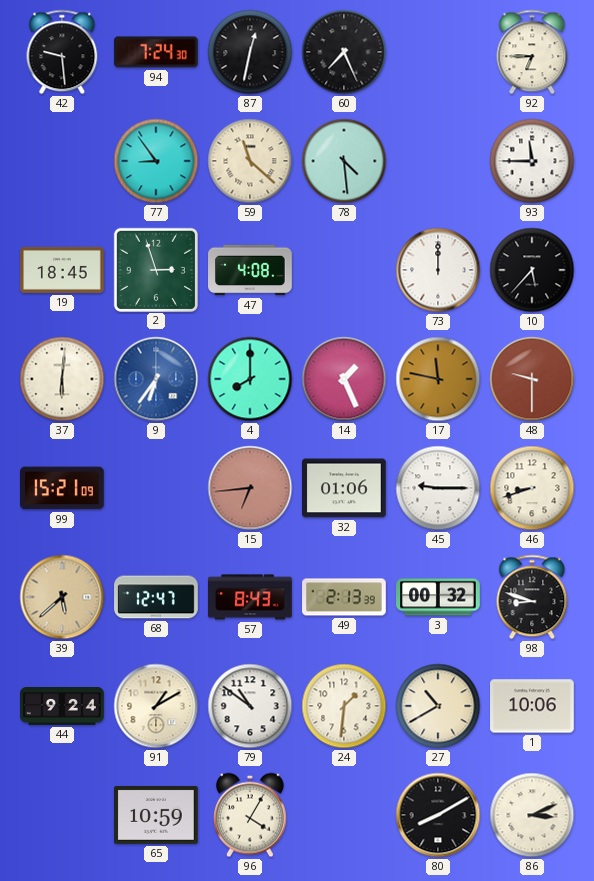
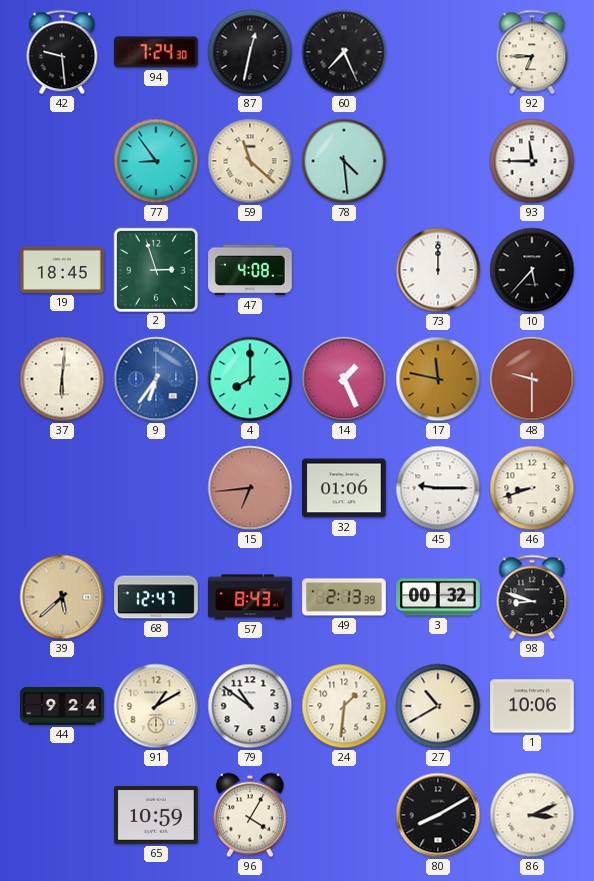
99: 15:21 -> none (63, 488)
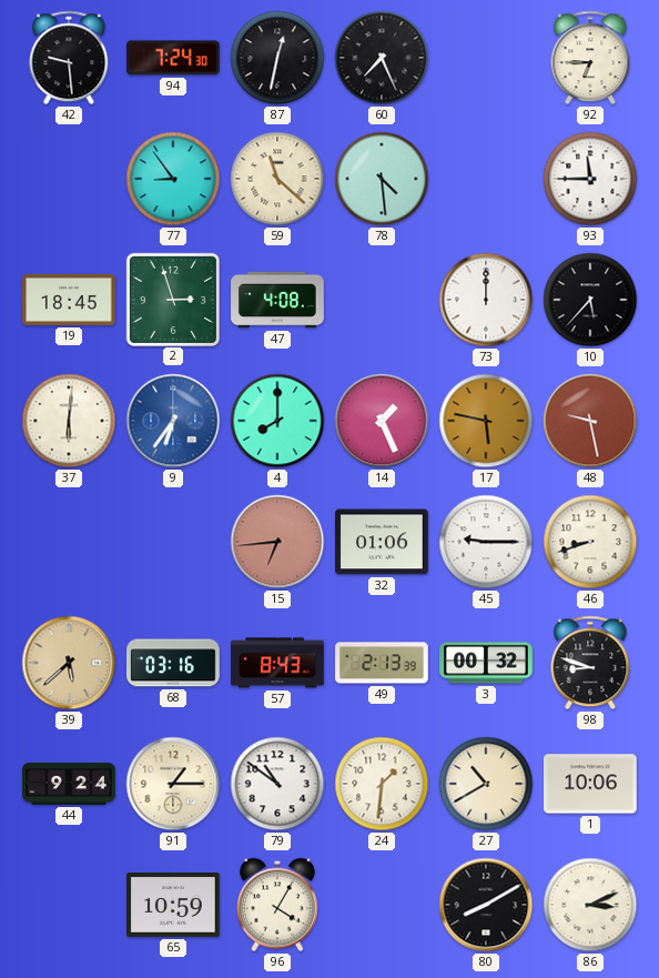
17: 11:47 -> 5:47 (486, 421)
48: 9:30 -> 9:28 (590, 421)
68: 12:47 -> 03:16 (173, 663)
91: 1:10 -> 1:15 (173, 784)
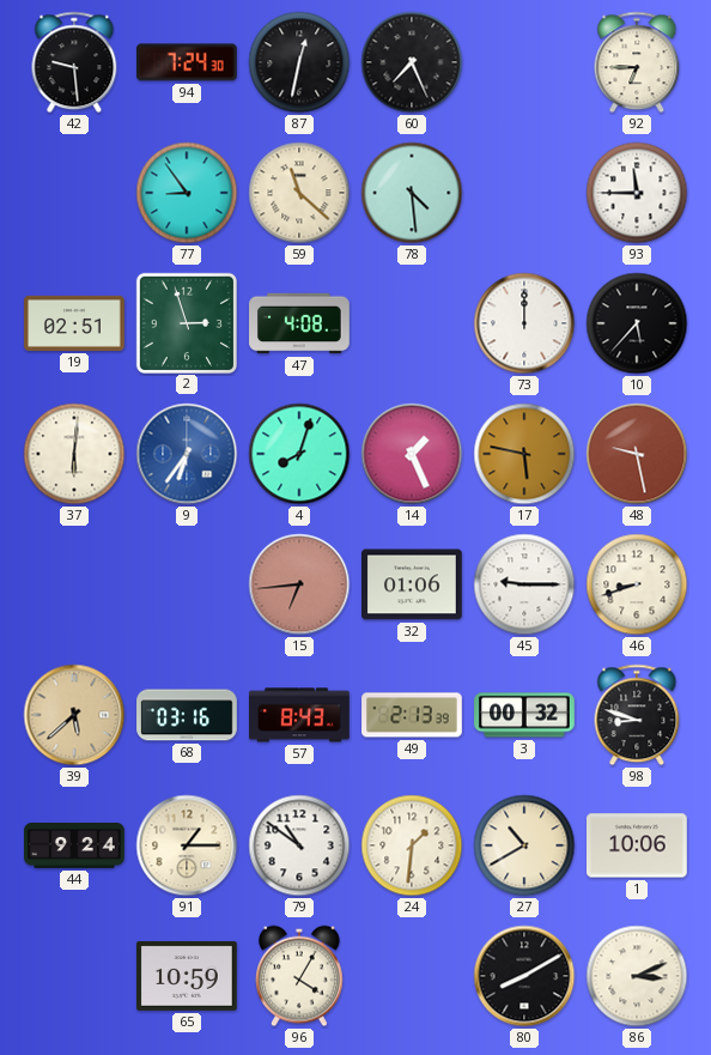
19: 18:45 -> 02:51 (75, 323)
4: 8:00 -> 8:03 (299, 454)
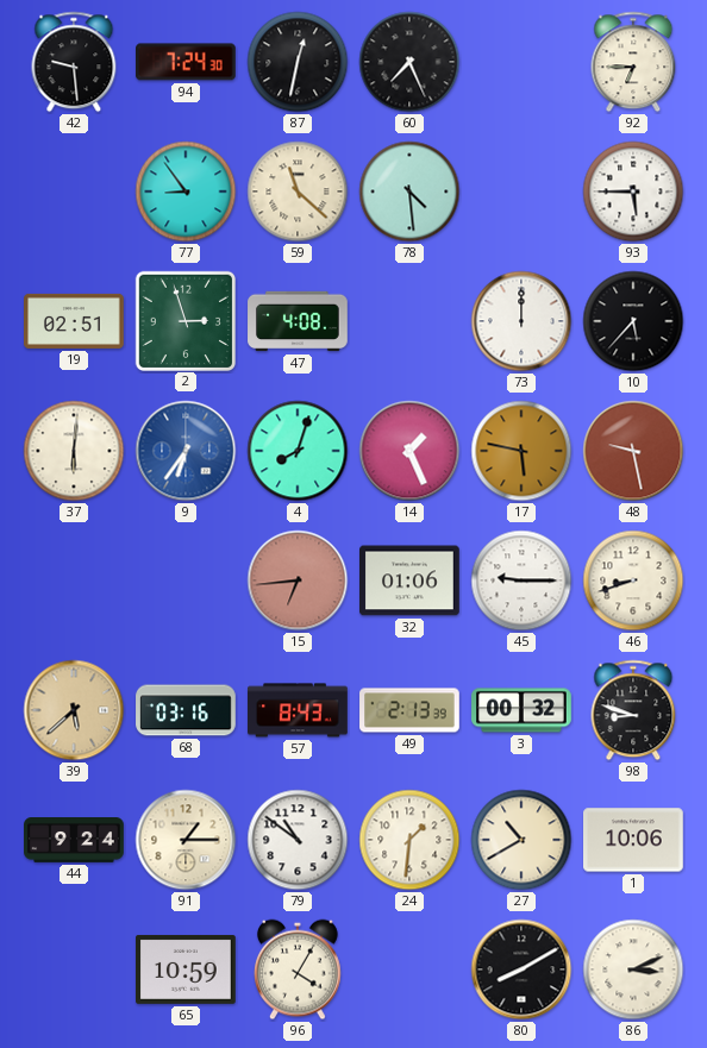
93: 11:45 -> 5:45 (633, 192)
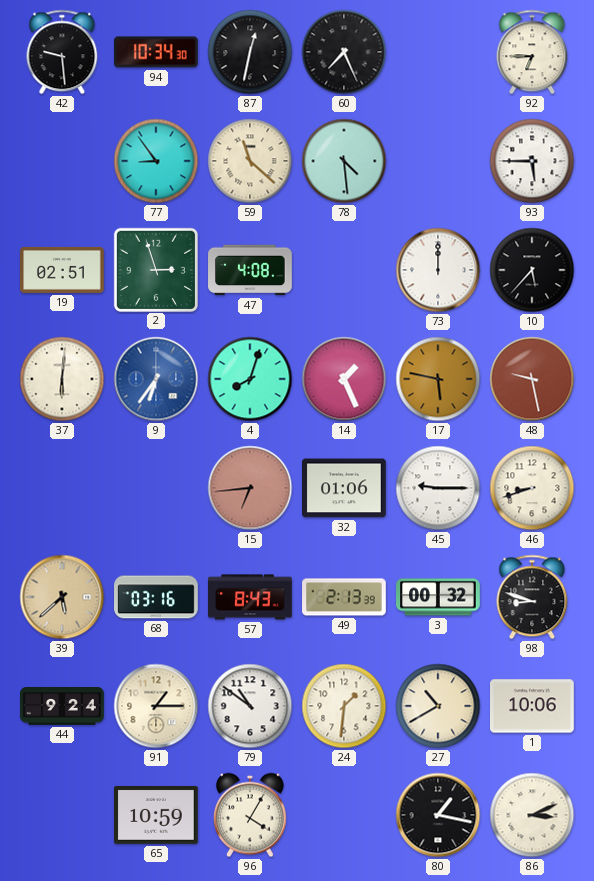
94: 7:24 -> 10:34 (157, 52)
80: 8:10 -> 1:17 (438, 815)
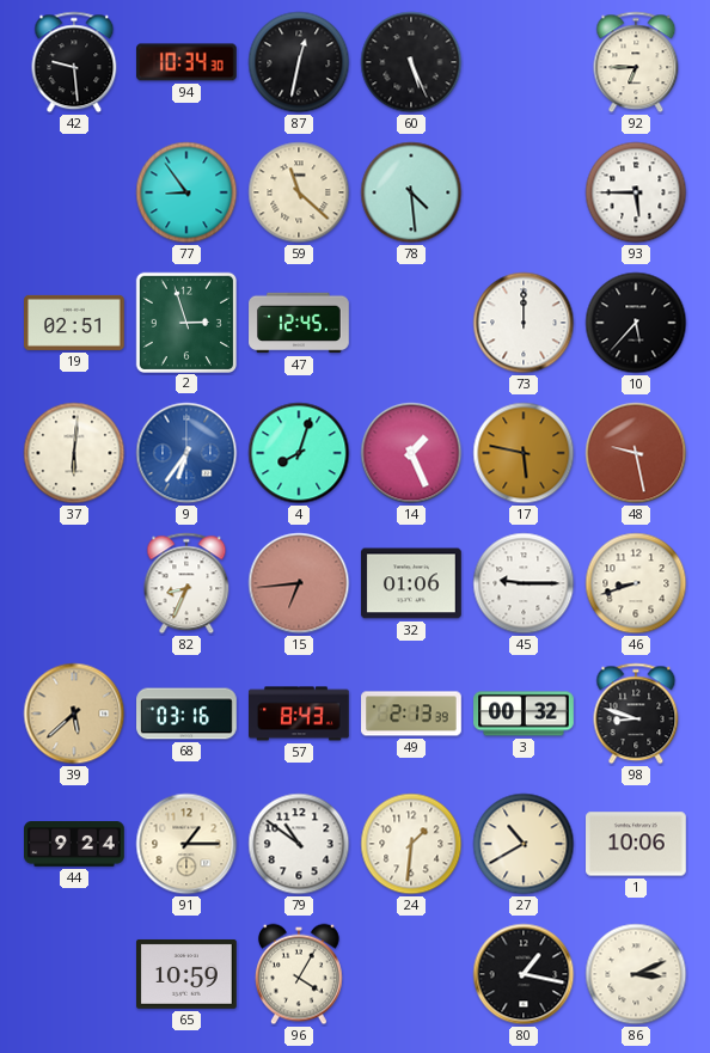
60: 7:26 -> 5:26 (411, 62)
47: 4:08 -> 12:45 (299, 323)
82: none -> 8:34 (186, 583)
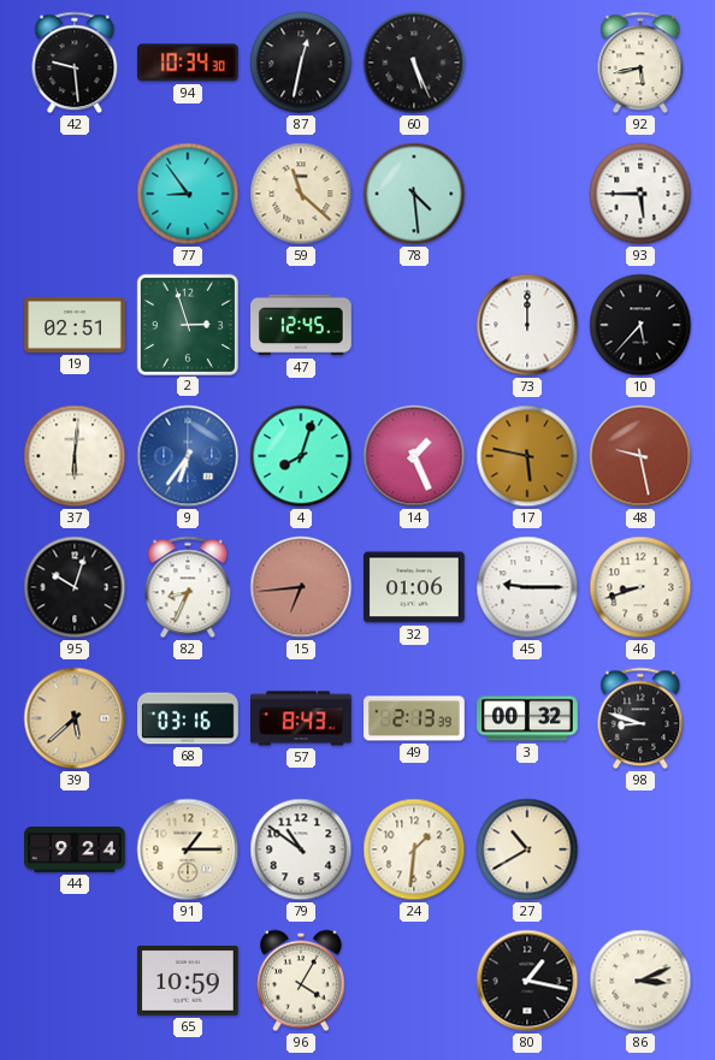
92: 6:45 -> 5:43 (640, 63)
95: none -> 10:03 (75, 587)
1: 10:06 -> none (637, 844)
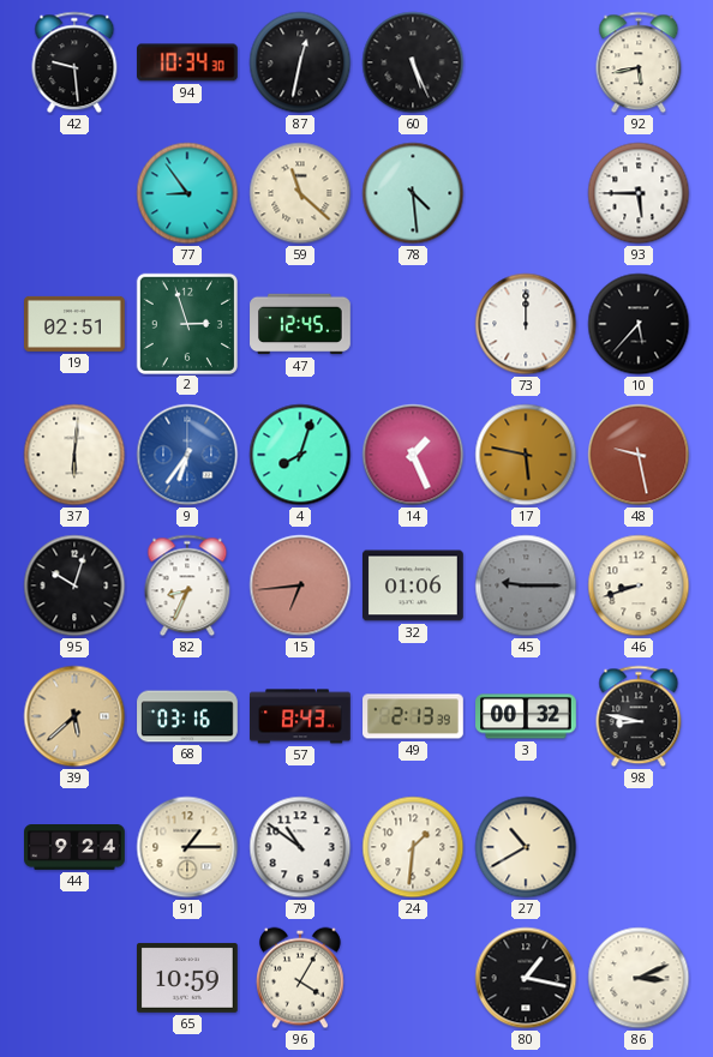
45 dial: white -> grey (526, 585)
98: 8:48 -> 8:47 (639, 716)
